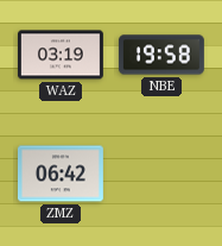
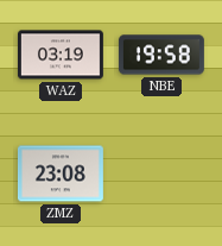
ZMZ: 06:42 -> 23:08 (61, 174)
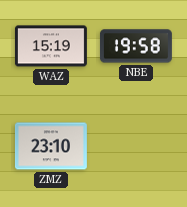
WAZ: 03:19 -> 15:19 (51, 46)
ZMZ: 23:08 -> 23:10 (51, 146)
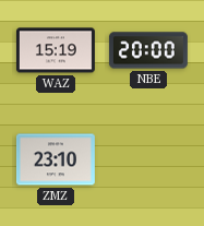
NBE: 19:58 -> 20:00 (148, 50)
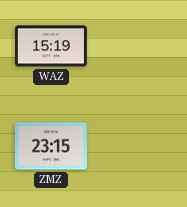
NBE: 20:00 -> none (148, 50)
ZMZ: 23:10 -> 23:15 (51, 146)
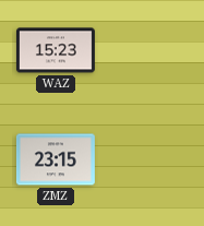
WAZ: 15:19 -> 15:23 (56, 50)
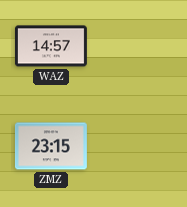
WAZ: 15:23 -> 14:57 (51, 46)
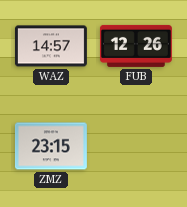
FUB: none -> 12:26 (136, 46)
